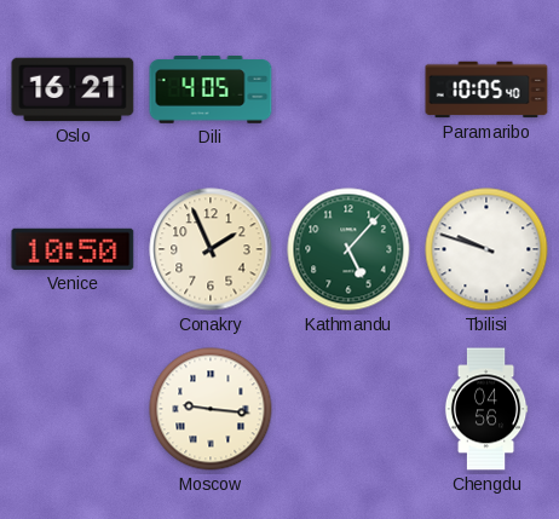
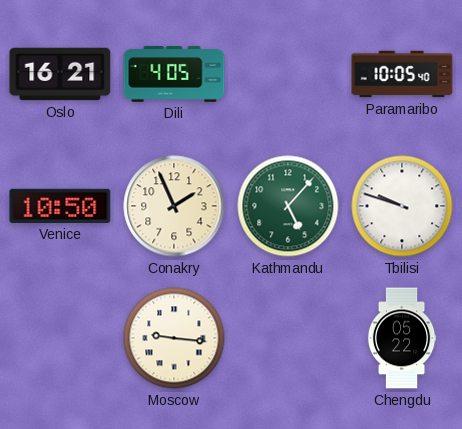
Chengdu: 04:56 -> 05:22 (402, 338)
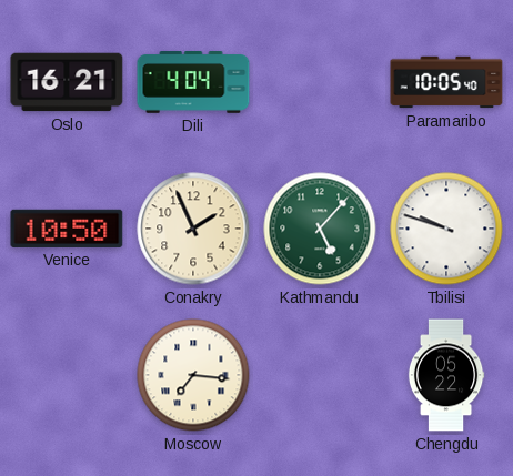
Dili: 4:05 -> 4:04 (193, 83)
Moscow: 9:16 -> 7:16 (193, 375)
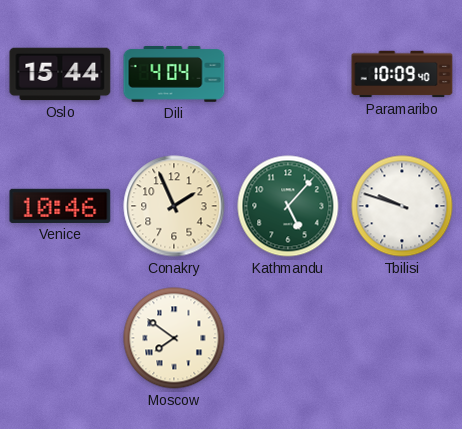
Oslo: 16:21 -> 15:44 (60, 74)
Paramaribo: 10:05 -> 10:09 (402, 74)
Venice: 10:50 -> 10:46 (60, 206)
Moscow: 7:16 -> 7:51 (174, 338)
Chengdu: 05:22 -> none (446, 375)
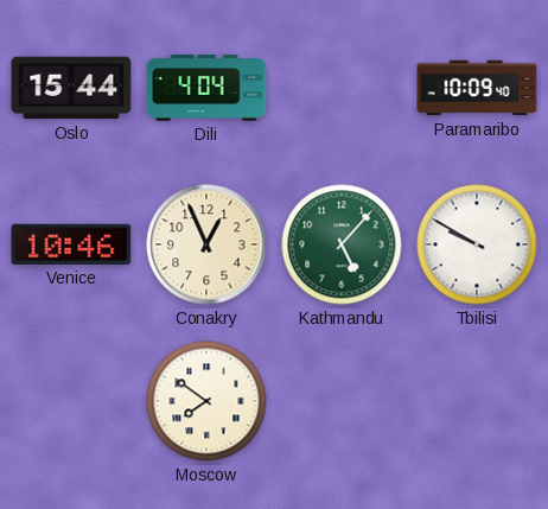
Conakry: 1:56 -> 12:56 (206, 244)
Tbilisi: 9:48 -> 9:50 (477, 244)
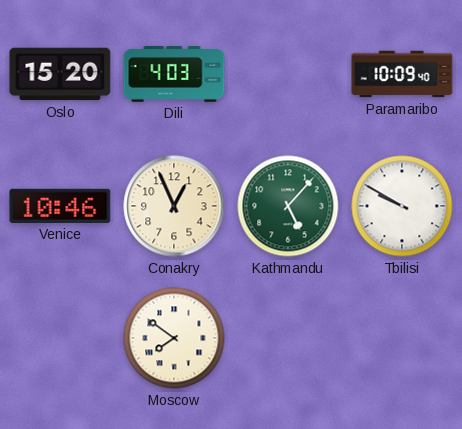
Oslo: 15:44 -> 15:20 (60, 74)
Dili: 4:04 -> 4:03 (174, 75)
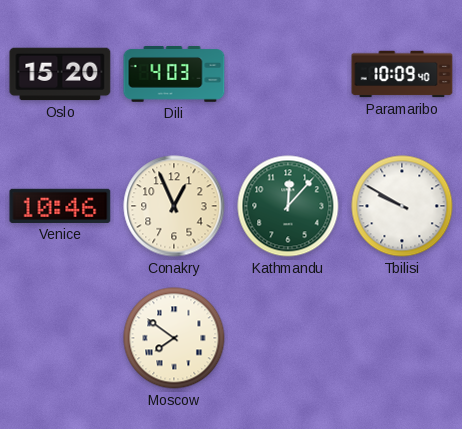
Kathmandu: 5:07 -> 12:07 (288, 206)
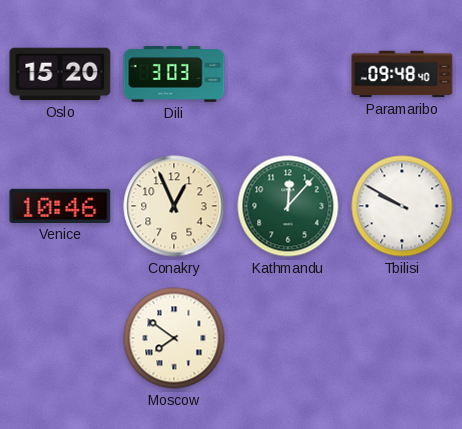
Dili: 4:03 -> 3:03 (174, 75)
Paramaribo: 10:09 -> 09:48 (402, 74)
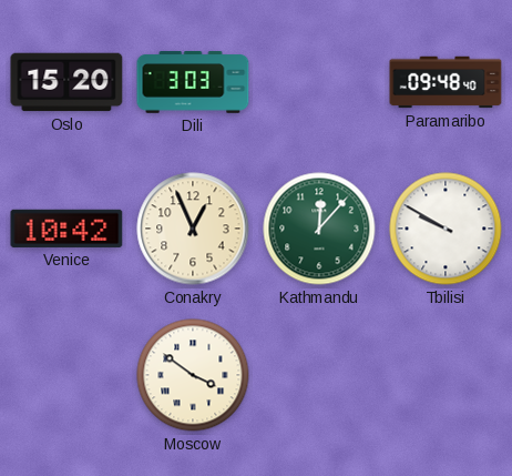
Venice: 10:46 -> 10:42 (66, 229)
Moscow: 7:51 -> 3:51 (193, 375)
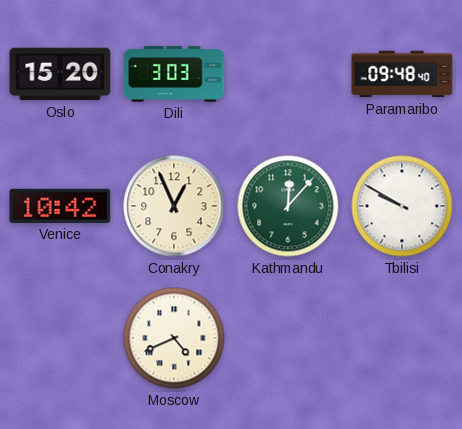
Moscow: 3:51 -> 4:41 (174, 338)
